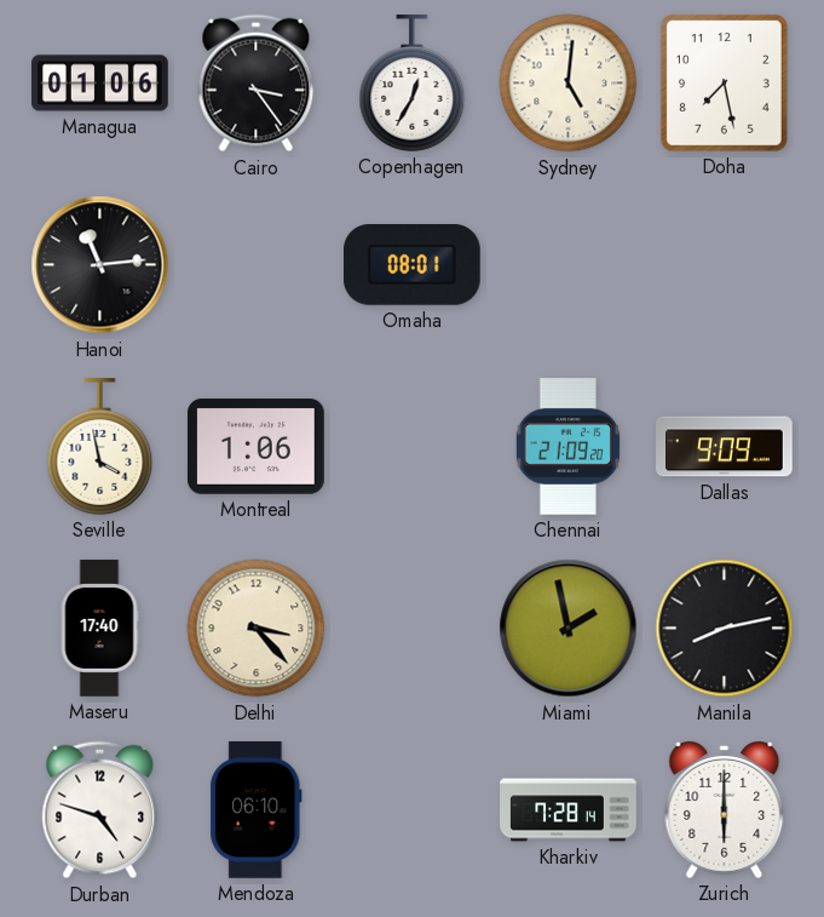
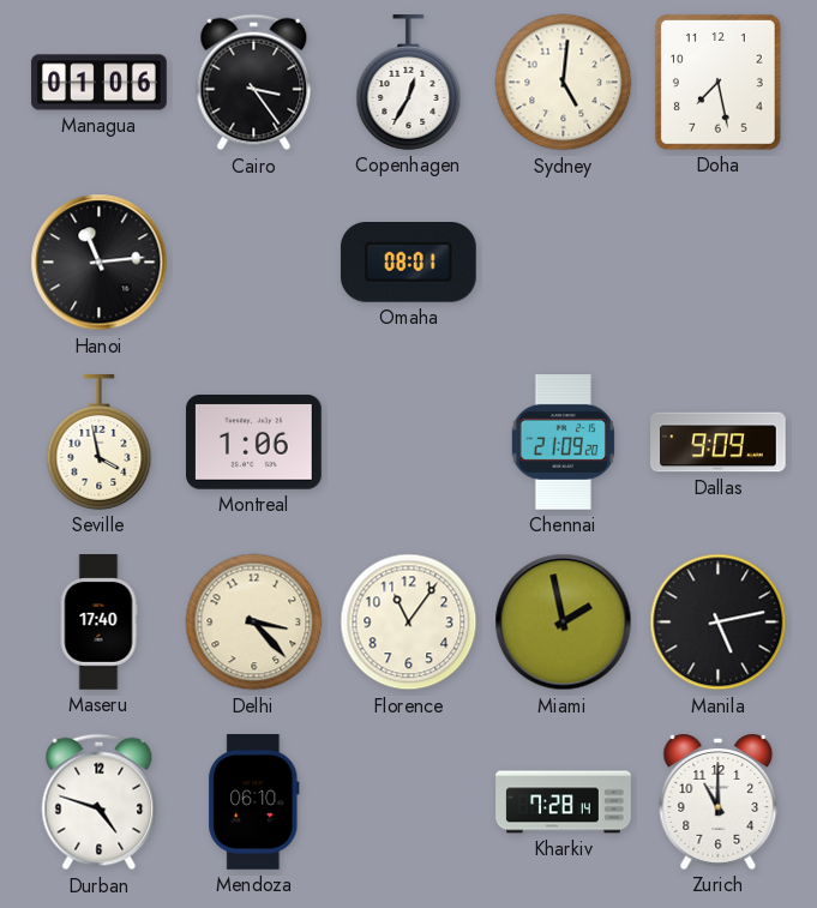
Florence: none -> 11:06 (409, 623)
Manila: 8:13 -> 5:13 (719, 623)
Zurich: 6:00 -> 11:00 (719, 801)
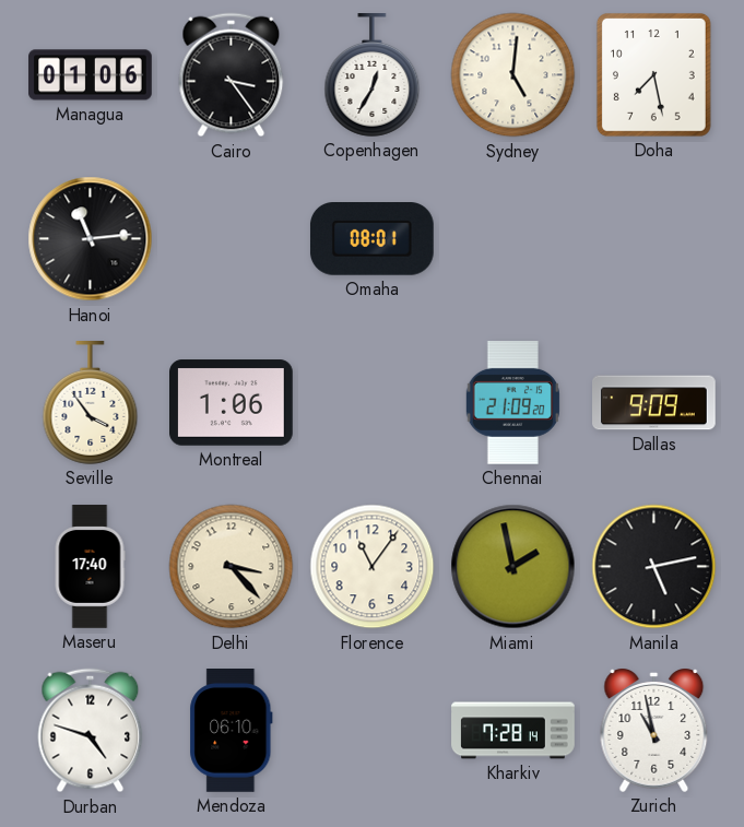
Seville: 3:58 -> 3:54 (91, 403)
Zurich: 11:00 -> 10:58 (654, 730)
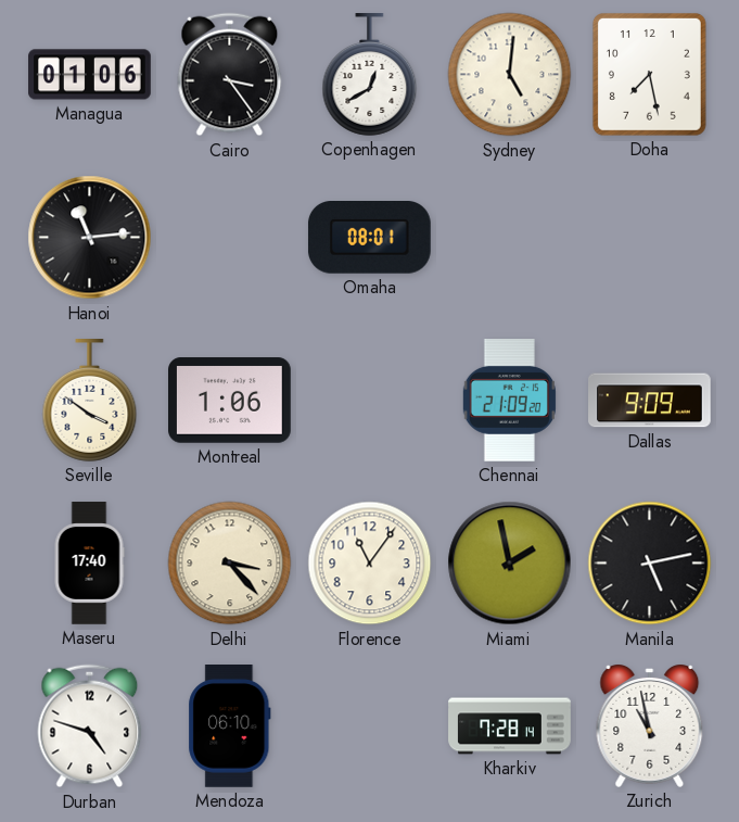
Copenhagen: 12:35 -> 12:40 (370, 75)
Seville: 3:54 -> 3:51 (90, 401)
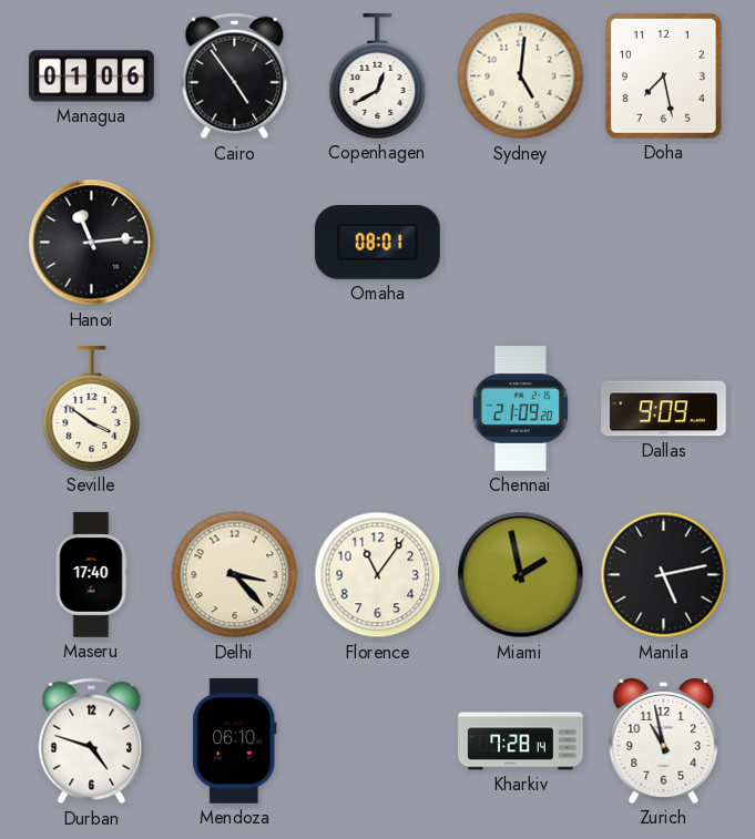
Cairo: 3:24 -> 4:54 (235, 76)
Montreal: 1:06 -> none (230, 401)
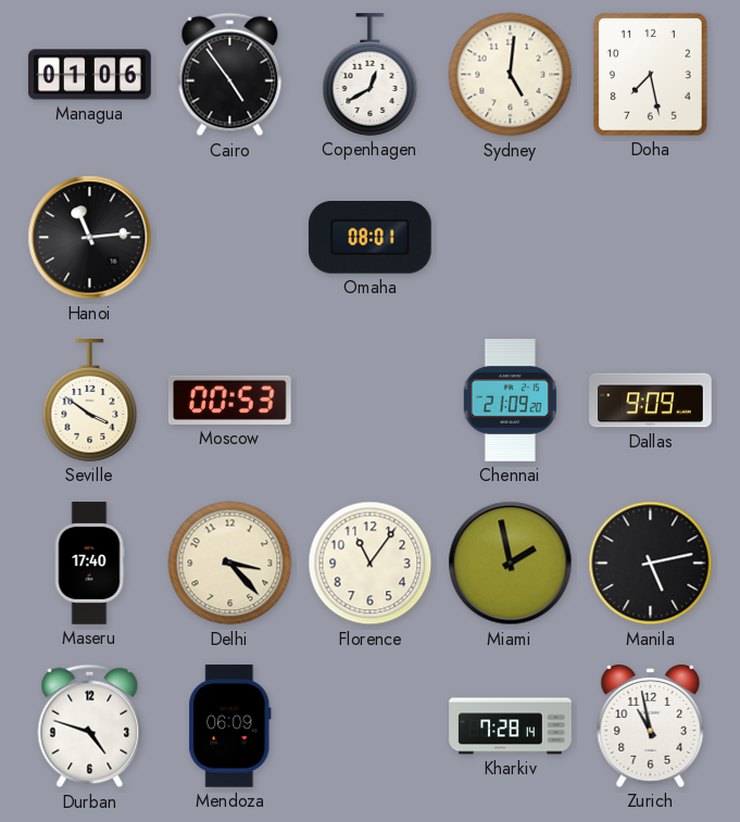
Moscow: none -> 00:53 (229, 400)
Mendoza: 06:10 -> 06:09 (230, 726)
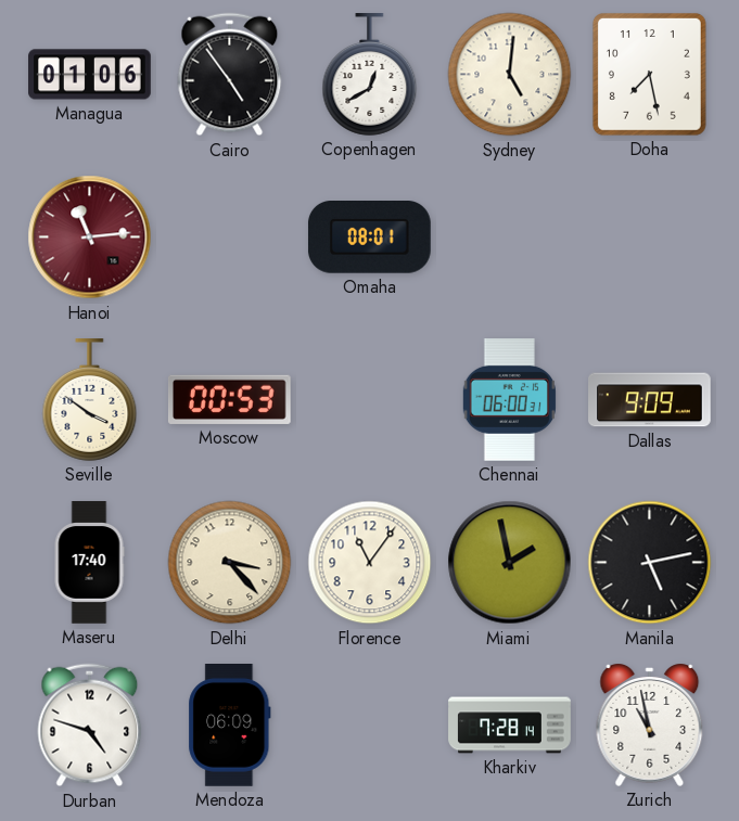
Hanoi dial: black -> burgundy (90, 238)
Chennai: 21:09 -> 06:00 (509, 400)
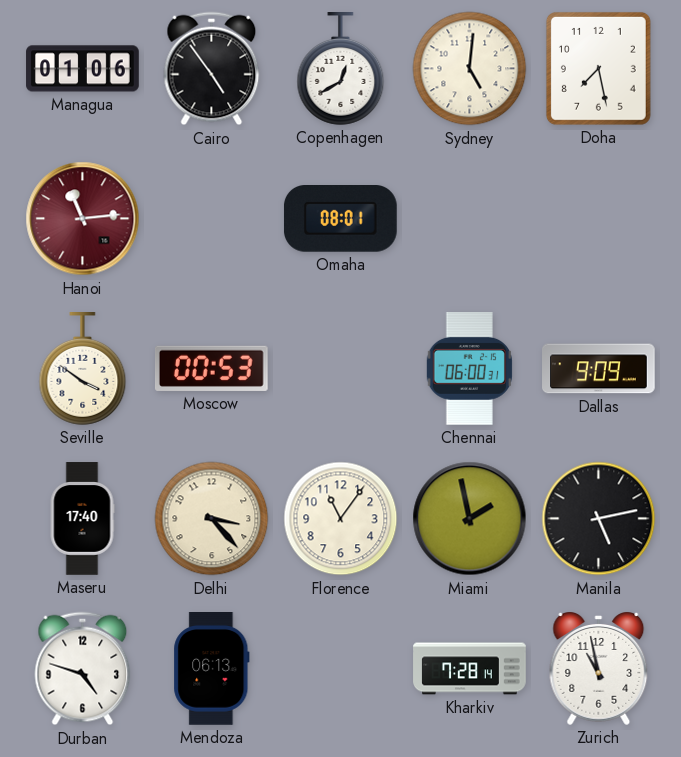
Mendoza: 06:09 -> 06:13 (212, 669)
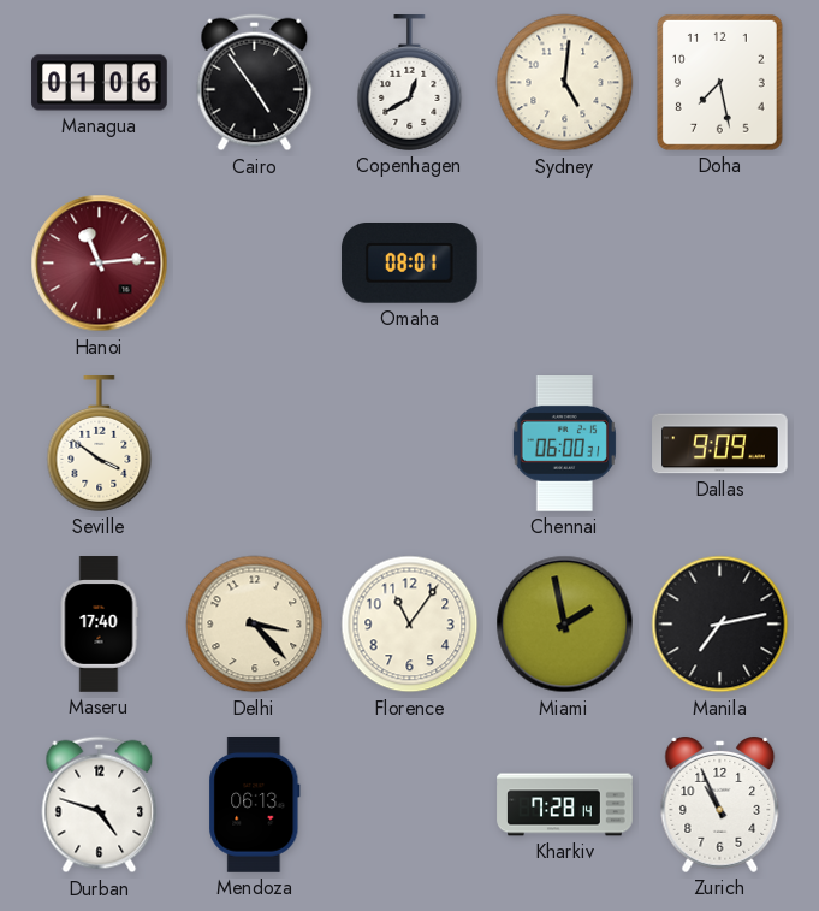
Moscow: 00:53 -> none (211, 368)
Manila: 5:13 -> 7:13 (720, 625)
Zurich: 10:58 -> 10:56 (720, 804)
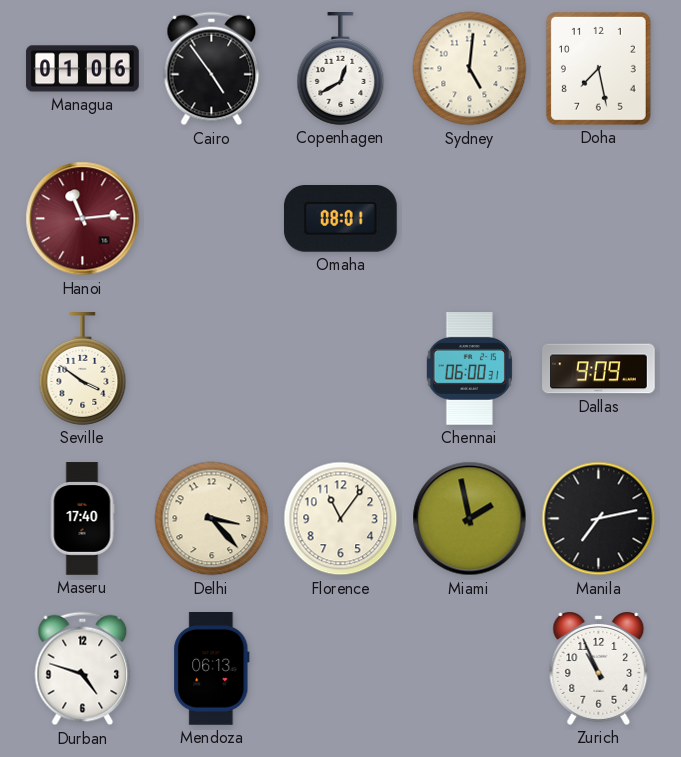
Kharkiv: 7:28 -> none (565, 805)
